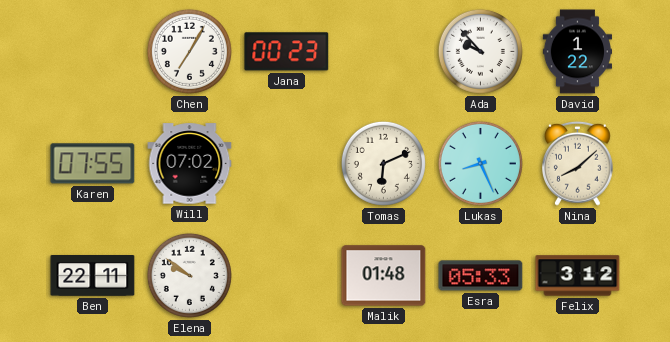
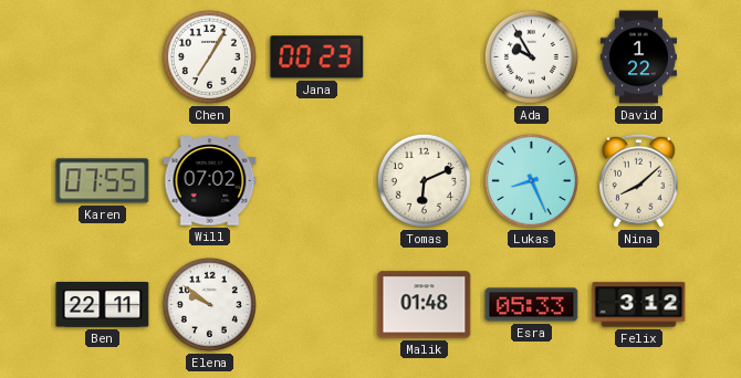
Ada: 9:53 -> 9:55 (531, 56)
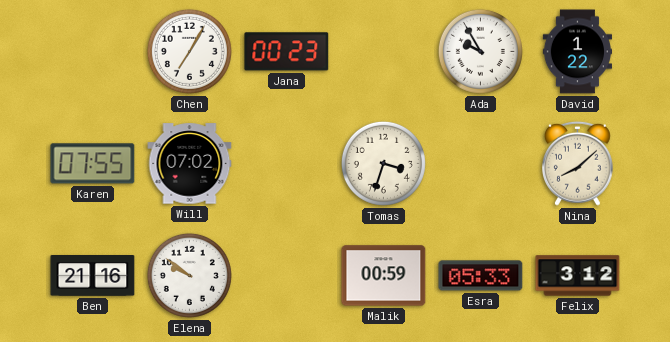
Tomas: 6:11 -> 3:33 (383, 163)
Lukas: 8:26 -> none (531, 180)
Ben: 22:11 -> 21:16 (93, 276)
Malik: 01:48 -> 00:59 (384, 276)
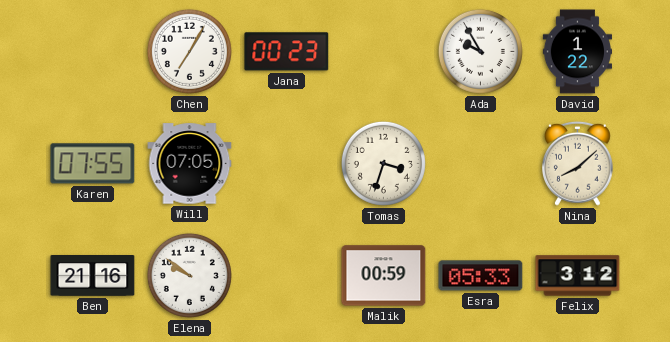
Will: 07:02 -> 07:05 (190, 164)
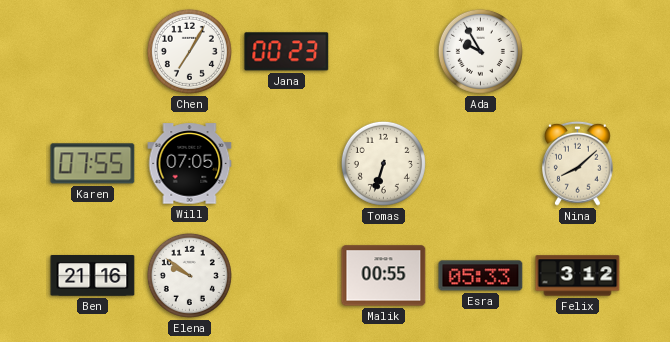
David: 1:22 -> none (577, 52)
Tomas: 3:33 -> 6:33 (383, 163)
Malik: 00:59 -> 00:55 (384, 276)
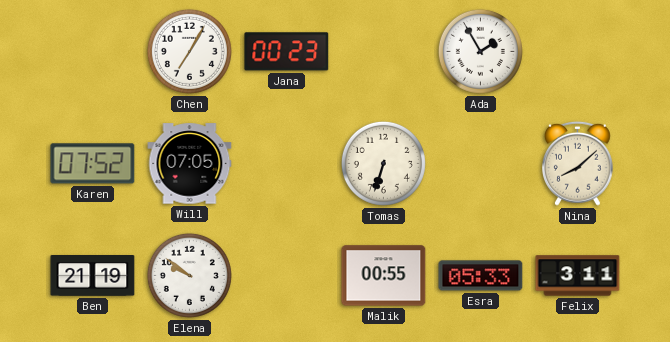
Ada: 9:55 -> 1:55 (480, 51)
Karen: 07:55 -> 07:52 (93, 164)
Ben: 21:16 -> 21:19 (93, 276)
Felix: 3:12 -> 3:11 (578, 276)
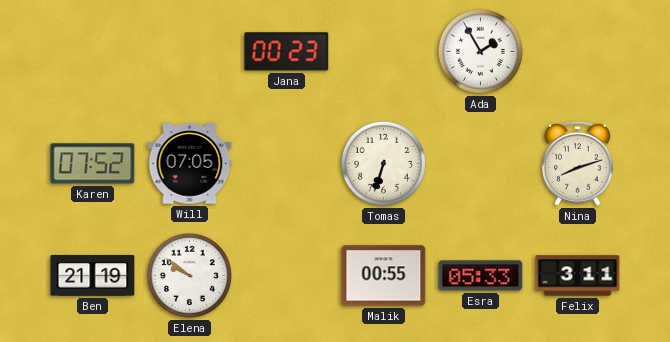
Chen: 7:05 -> none (189, 51)
Nina: 8:08 -> 8:12 (578, 163)
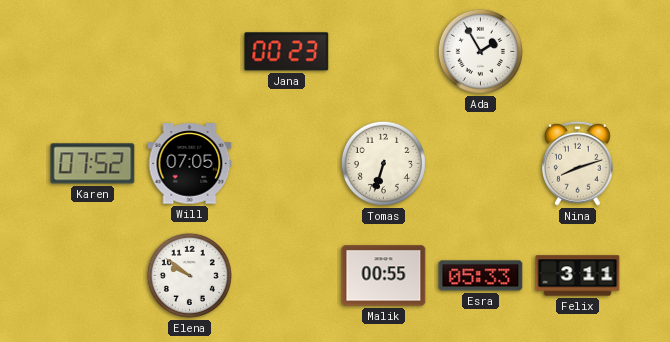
Ben: 21:19 -> none (93, 276)
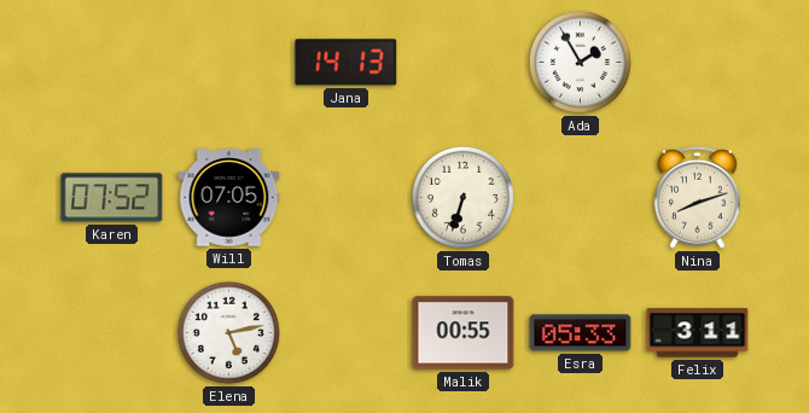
Jana: 00:23 -> 14:13 (347, 63)
Elena: 9:51 -> 5:13 (228, 332)
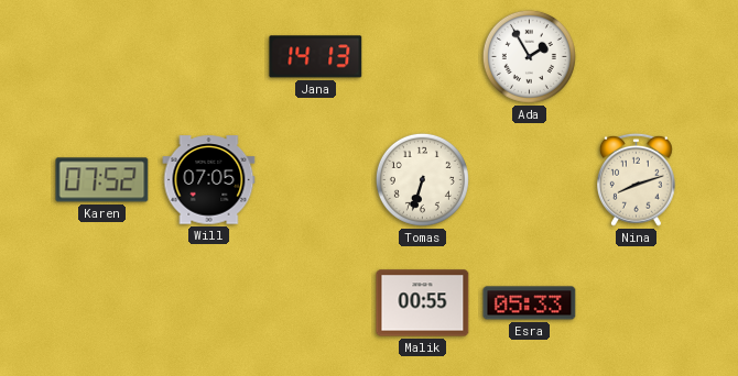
Elena: 5:13 -> none (228, 332)
Felix: 3:11 -> none (698, 333)
